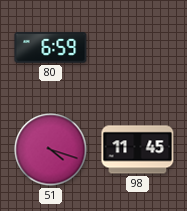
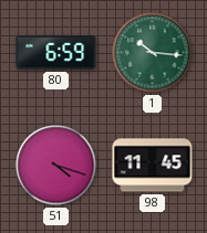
1: none -> 10:16 (153, 53)
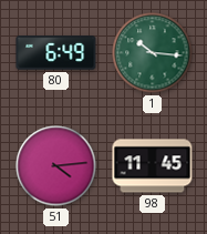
80: 6:59 -> 6:49 (56, 53)
51: 4:18 -> 4:14 (56, 166)
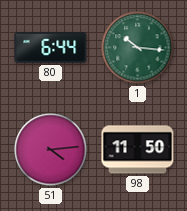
80: 6:49 -> 6:44 (51, 48)
98: 11:45 -> 11:50 (138, 150)
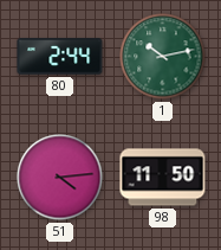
80: 6:44 -> 2:44 (60, 57)
1: 10:16 -> 10:13 (163, 57)
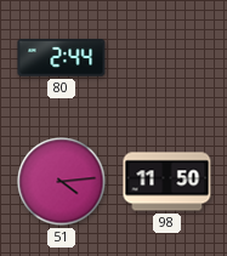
1: 10:13 -> none (163, 57)
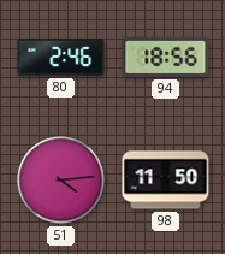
80: 2:44 -> 2:46 (61, 58)
94: none -> 18:56 (166, 57)
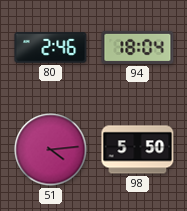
94: 18:56 -> 18:04 (138, 47)
98: 11:50 -> 5:50 (138, 150)
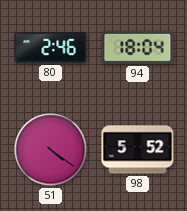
51: 4:14 -> 4:21 (51, 150)
98: 5:50 -> 5:52 (138, 150)
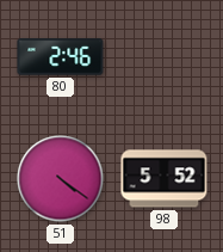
94: 18:04 -> none (138, 47)
